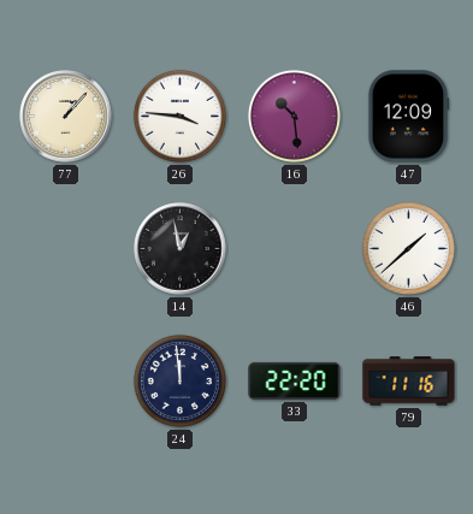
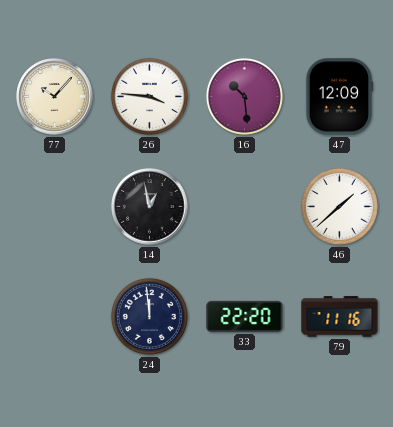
77: 1:07 -> 10:07 (55, 97)
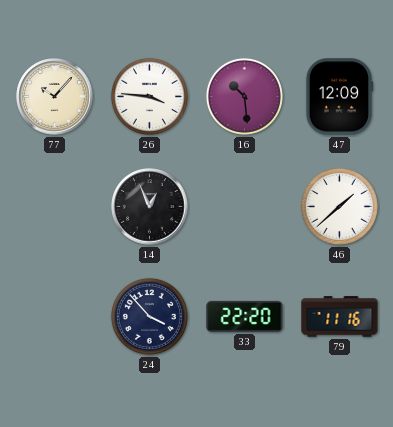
14: 12:58 -> 12:56 (150, 207)
24: 11:59 -> 3:53 (149, 316)
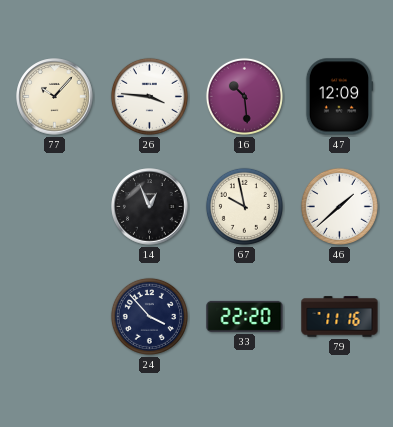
67: none -> 9:58 (244, 206)
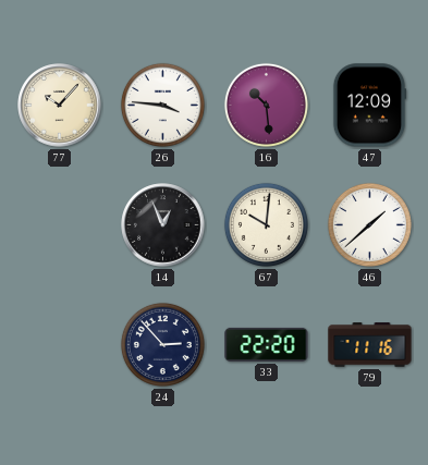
67: 9:58 -> 10:01 (266, 224)
24: 3:53 -> 2:53 (162, 344)
